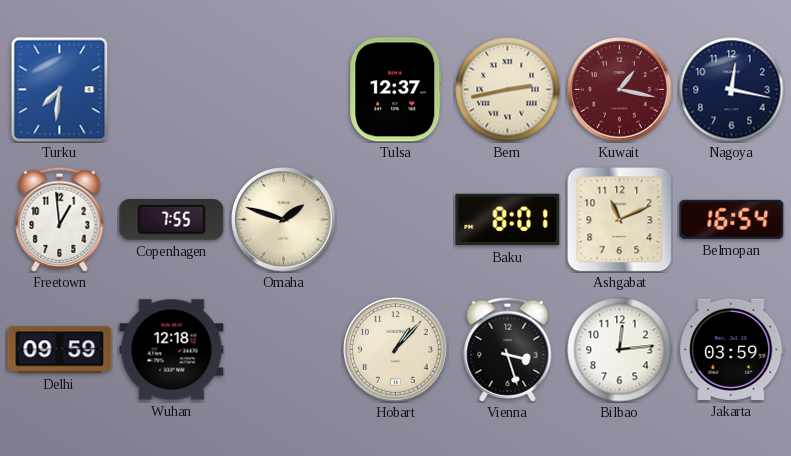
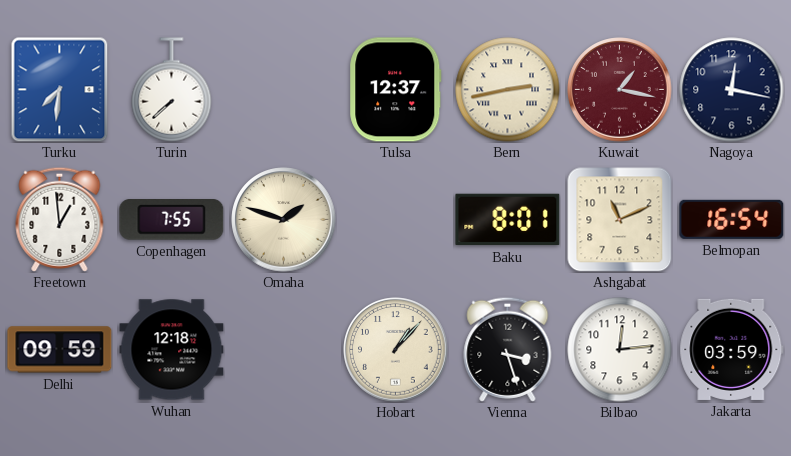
Turin: none -> 7:38 (172, 90)
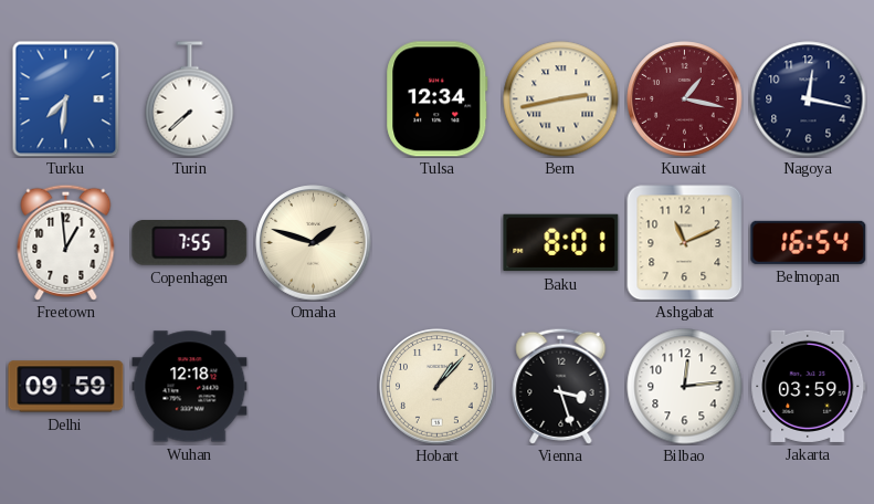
Tulsa: 12:37 -> 12:34 (438, 99)
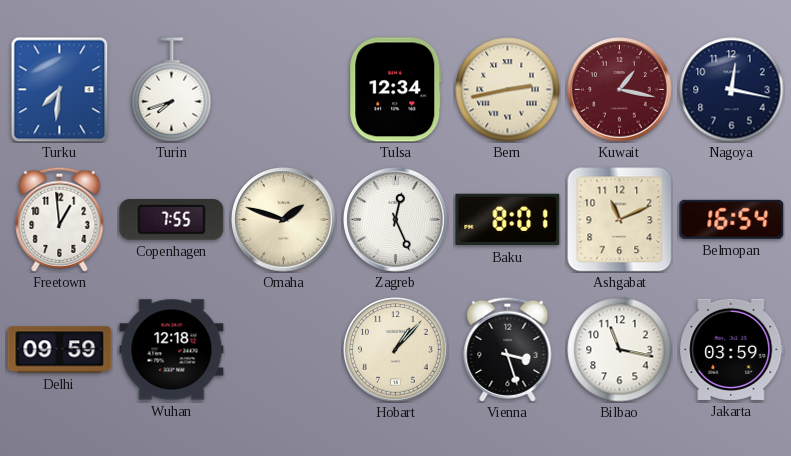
Turin: 7:38 -> 7:42 (172, 90)
Zagreb: none -> 12:26 (396, 220)
Bilbao: 12:14 -> 11:17 (620, 350)
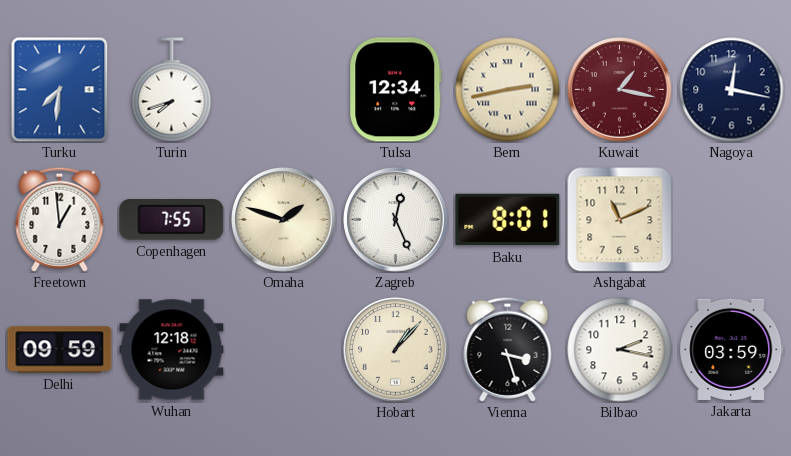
Belmopan: 16:54 -> none (732, 219)
Bilbao: 11:17 -> 2:17 (620, 350)
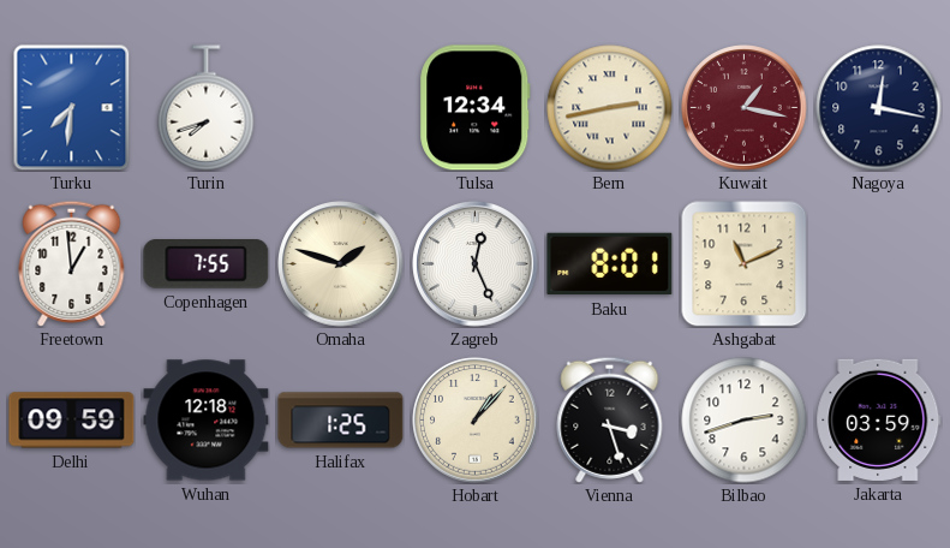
Halifax: none -> 1:25 (341, 421)
Bilbao: 2:17 -> 2:42 (745, 421)
